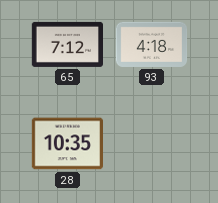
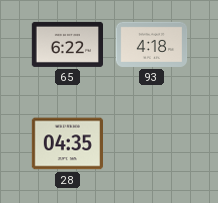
65: 7:12 -> 6:22 (67, 44)
28: 10:35 -> 04:35 (67, 144)
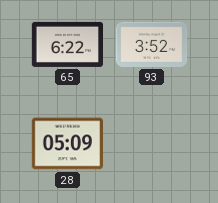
93: 4:18 -> 3:52 (152, 44)
28: 04:35 -> 05:09 (67, 144)
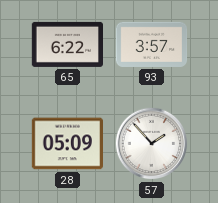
93: 3:52 -> 3:57 (152, 44)
57: none -> 1:53 (152, 144)
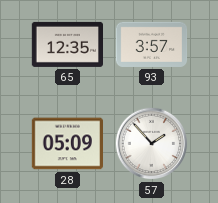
65: 6:22 -> 12:35 (67, 44)
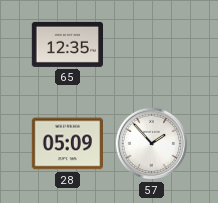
93: 3:57 -> none (152, 44)
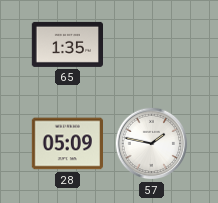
65: 12:35 -> 1:35 (67, 44)
57: 1:53 -> 1:47 (152, 144)
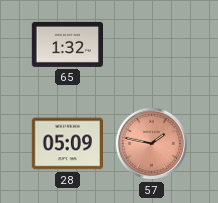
65: 1:35 -> 1:32 (67, 44)
57 dial: white -> salmon (152, 144)
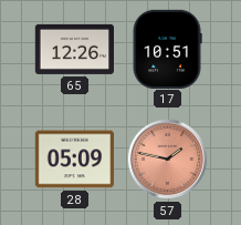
65: 1:32 -> 12:26 (74, 49)
17: none -> 10:51 (167, 49)
